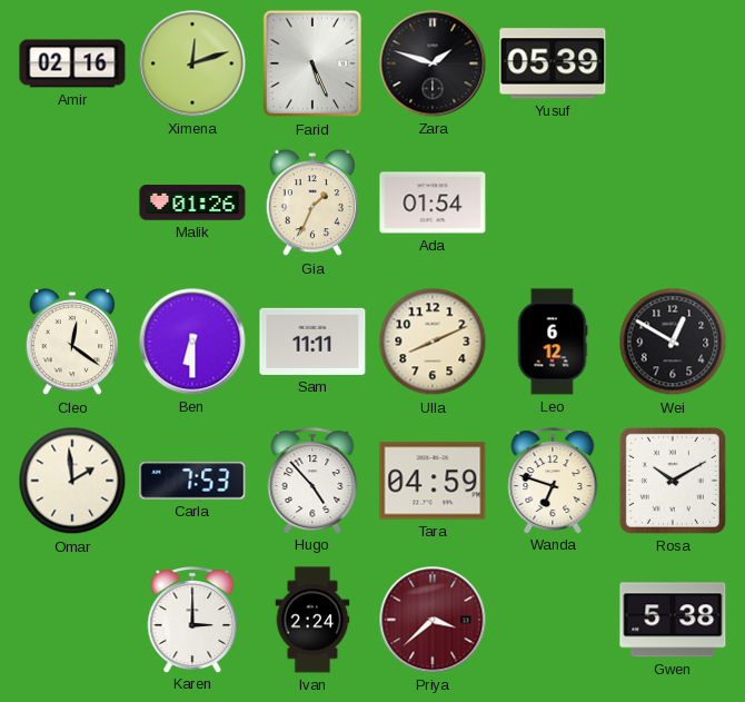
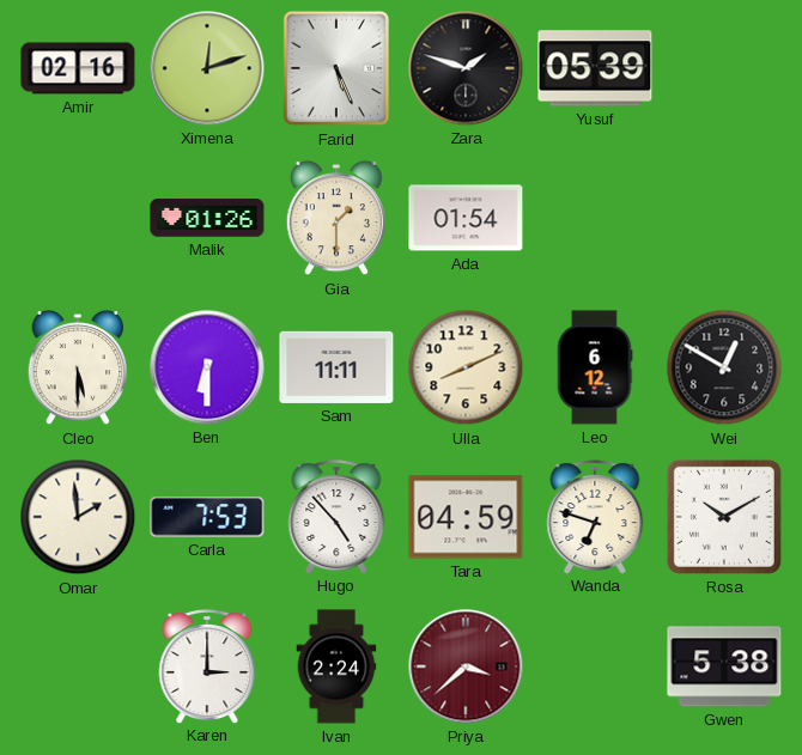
Gia: 1:34 -> 1:30 (335, 218)
Cleo: 12:21 -> 5:30 (77, 367)
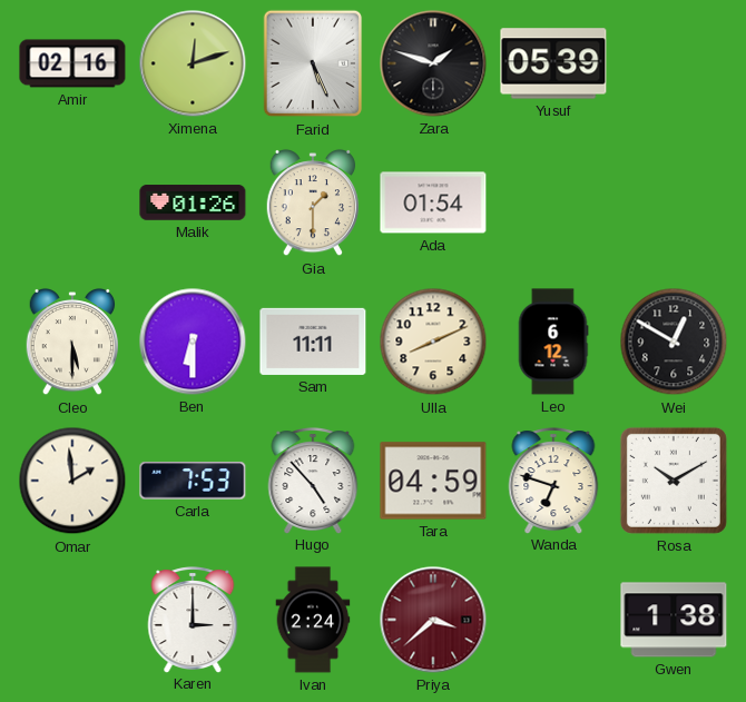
Gwen: 5:38 -> 1:38 (674, 620)
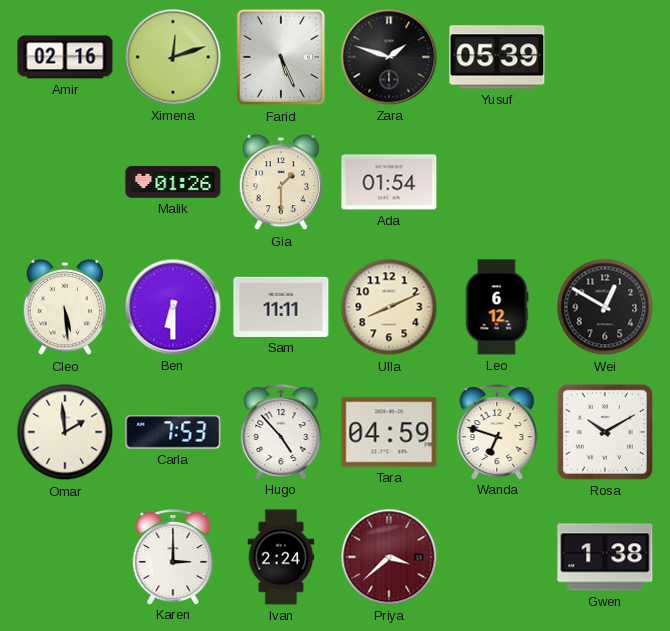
Cleo: 5:30 -> 5:29 (64, 307)
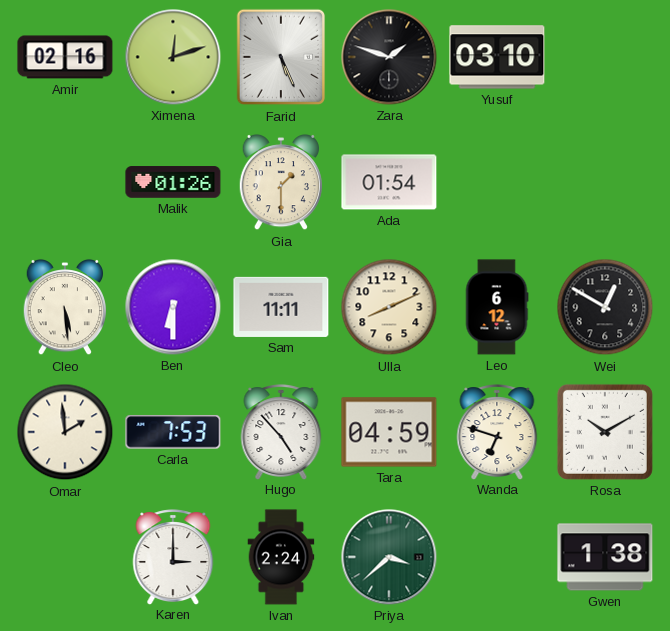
Yusuf: 05:39 -> 03:10 (497, 57)
Priya dial: burgundy -> green (389, 557)
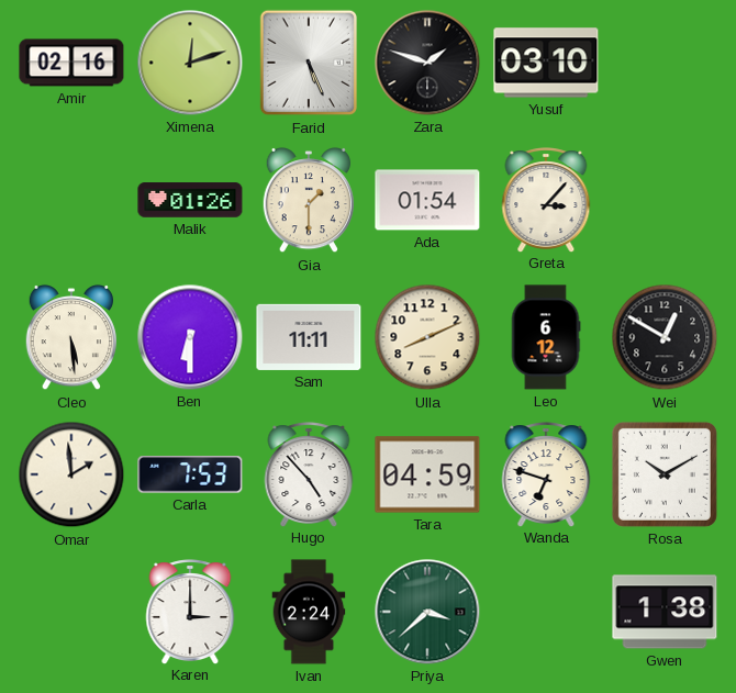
Greta: none -> 3:07 (546, 200)
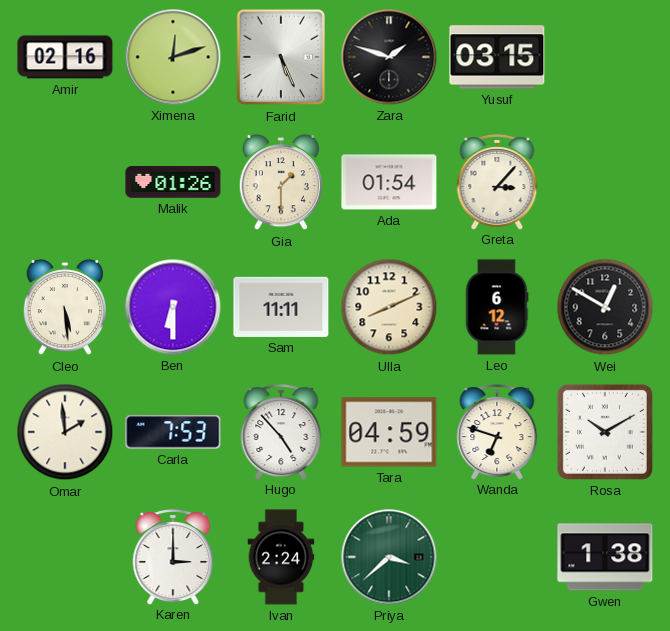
Yusuf: 03:10 -> 03:15 (497, 57)
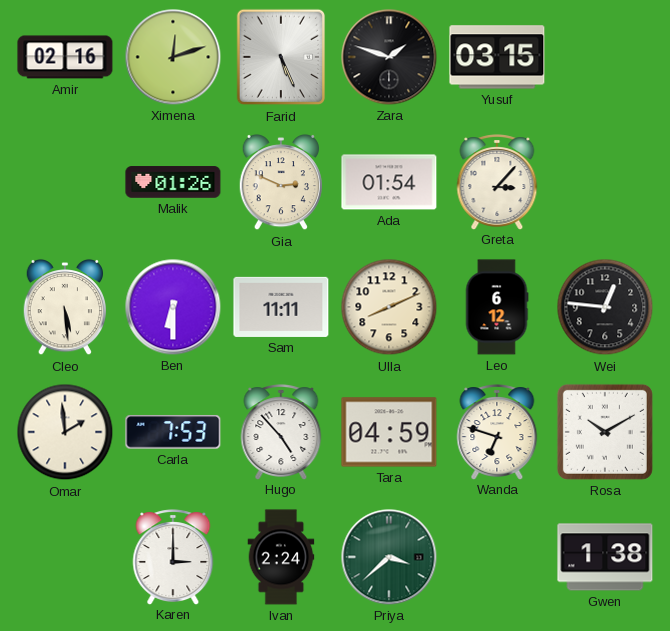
Gia: 1:30 -> 2:49 (280, 182)
Wei: 12:50 -> 12:46 (605, 307)
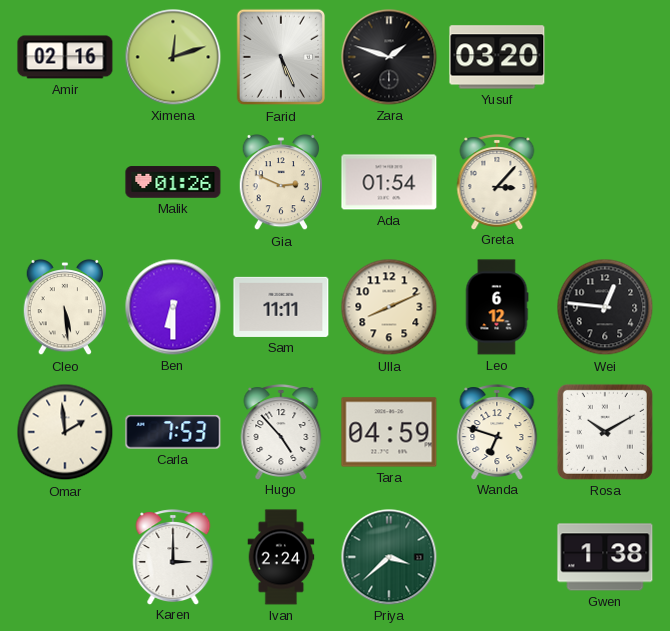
Yusuf: 03:15 -> 03:20 (497, 57)
